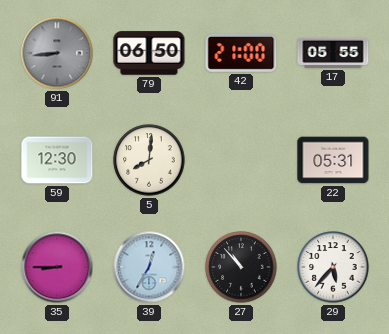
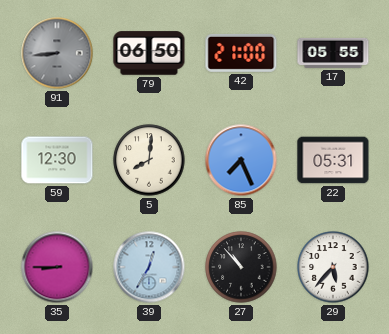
85: none -> 7:26 (241, 160)
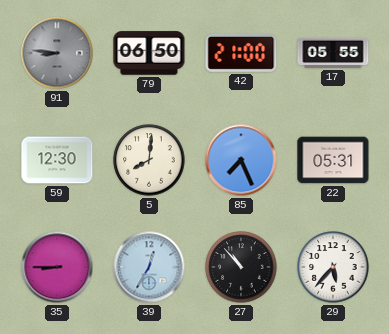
91: 8:44 -> 8:46 (57, 53)
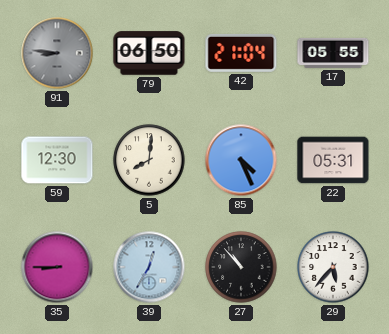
42: 21:00 -> 21:04 (241, 53)
85: 7:26 -> 4:26 (241, 160)
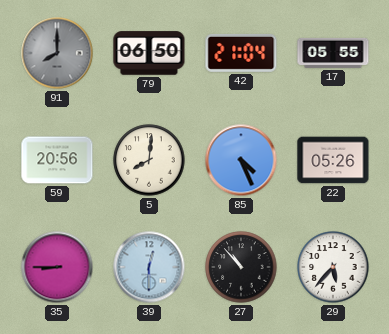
91: 8:46 -> 8:00 (57, 53)
59: 12:30 -> 20:56 (57, 160)
22: 05:31 -> 05:26 (333, 160)
39: 12:35 -> 12:30 (149, 267)
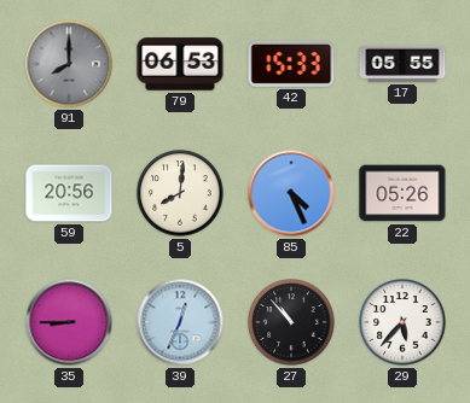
79: 06:50 -> 06:53 (180, 64)
42: 21:04 -> 15:33 (291, 64)
39: 12:30 -> 12:34 (180, 322)
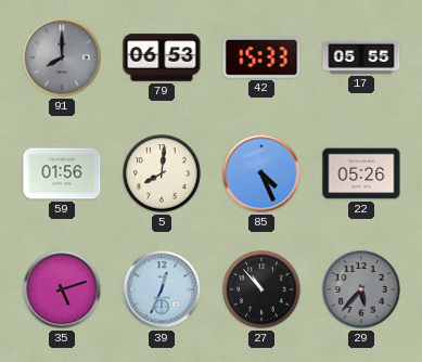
59: 20:56 -> 01:56 (62, 173)
35: 8:45 -> 5:12 (62, 289)
29 dial: white -> grey (361, 289)
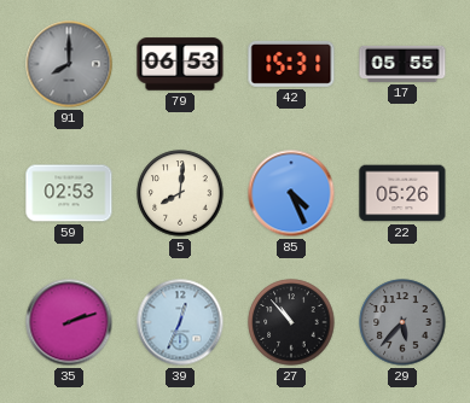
42: 15:33 -> 15:31 (291, 64)
59: 01:56 -> 02:53 (69, 193)
35: 5:12 -> 2:12 (69, 322)
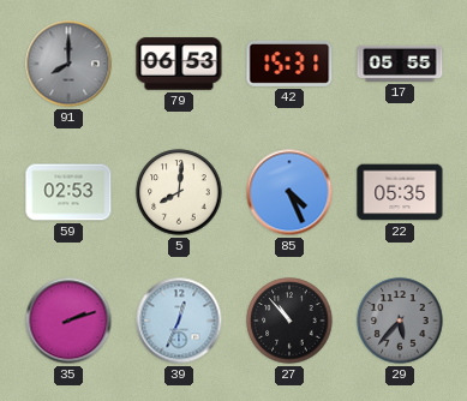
22: 05:26 -> 05:35 (400, 192)
